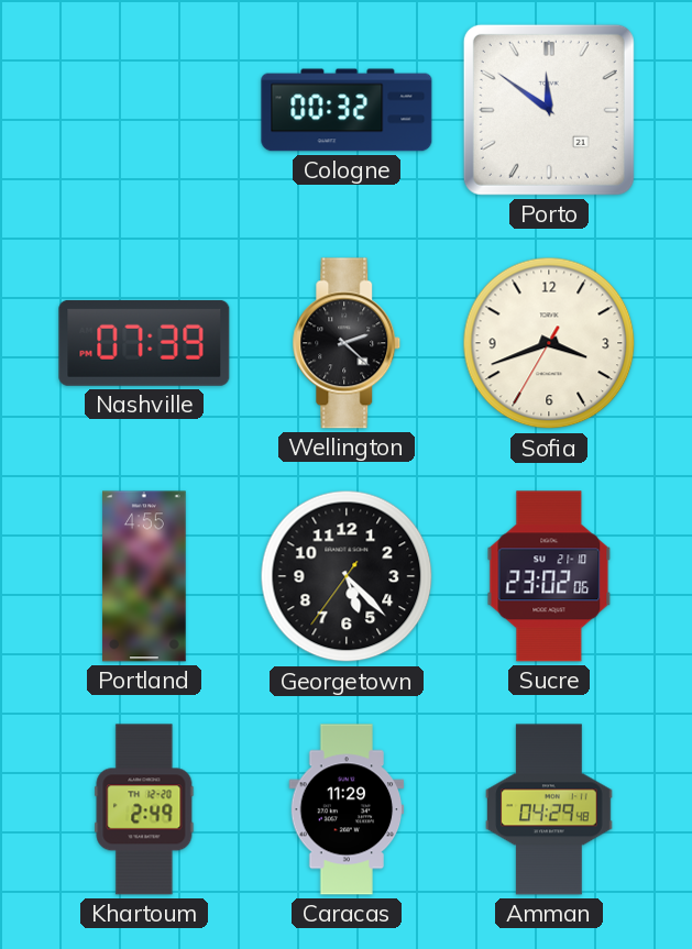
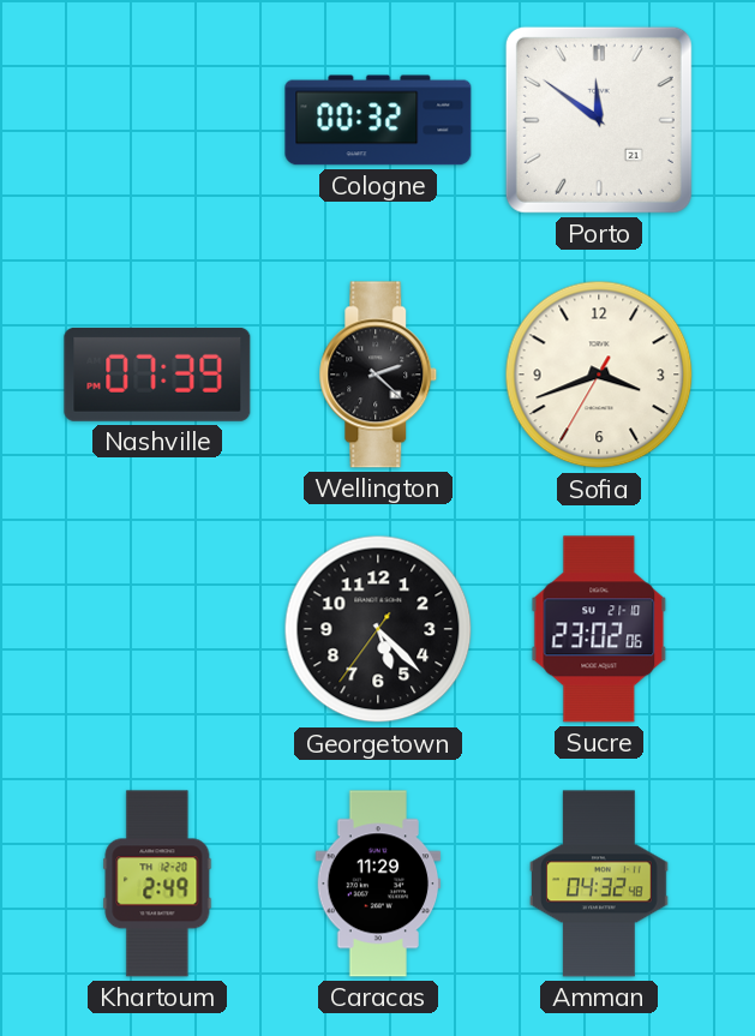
Portland: 4:55 -> none (144, 576)
Amman: 04:29 -> 04:32 (600, 884)
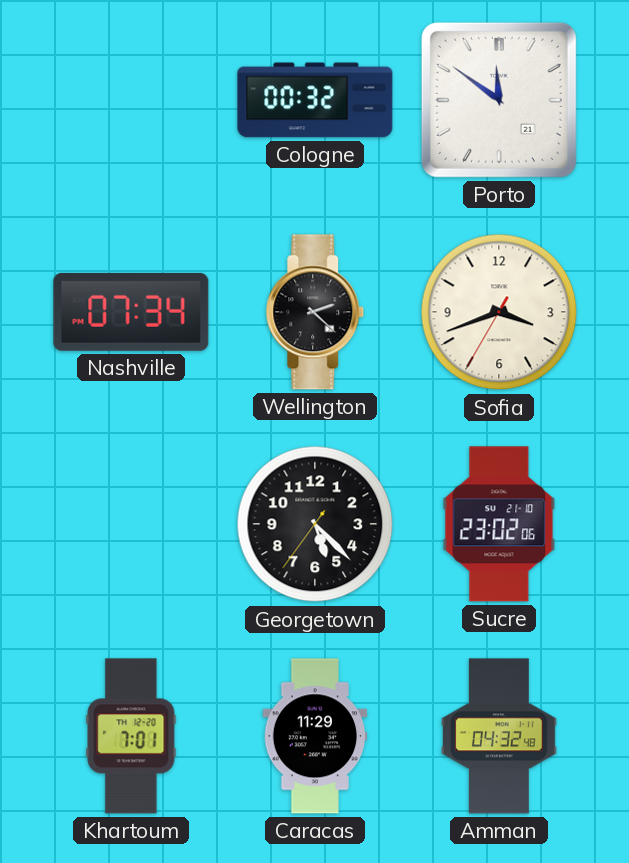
Nashville: 07:39 -> 07:34 (131, 312)
Khartoum: 2:49 -> 7:01 (131, 736)
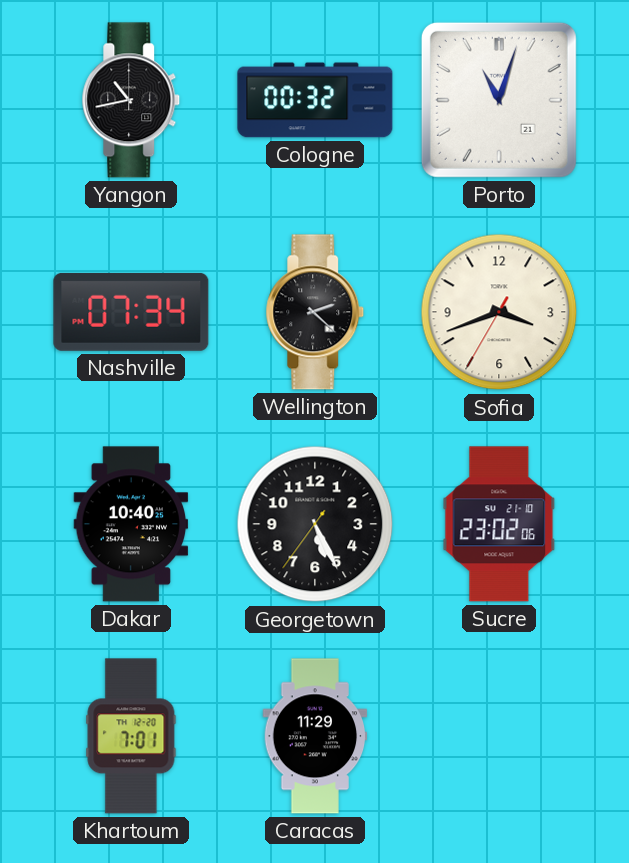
Yangon: none -> 10:43 (131, 100)
Porto: 11:51 -> 11:03 (499, 100)
Dakar: none -> 10:40 (131, 524)
Georgetown: 5:22 -> 5:25 (315, 524)
Amman: 04:32 -> none (500, 736)
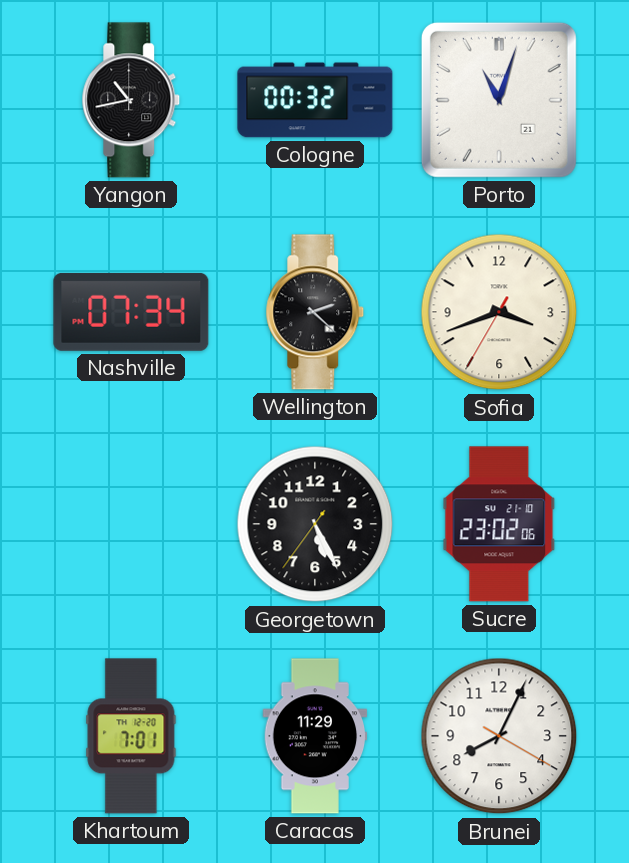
Dakar: 10:40 -> none (131, 524)
Brunei: none -> 8:04 (499, 736)
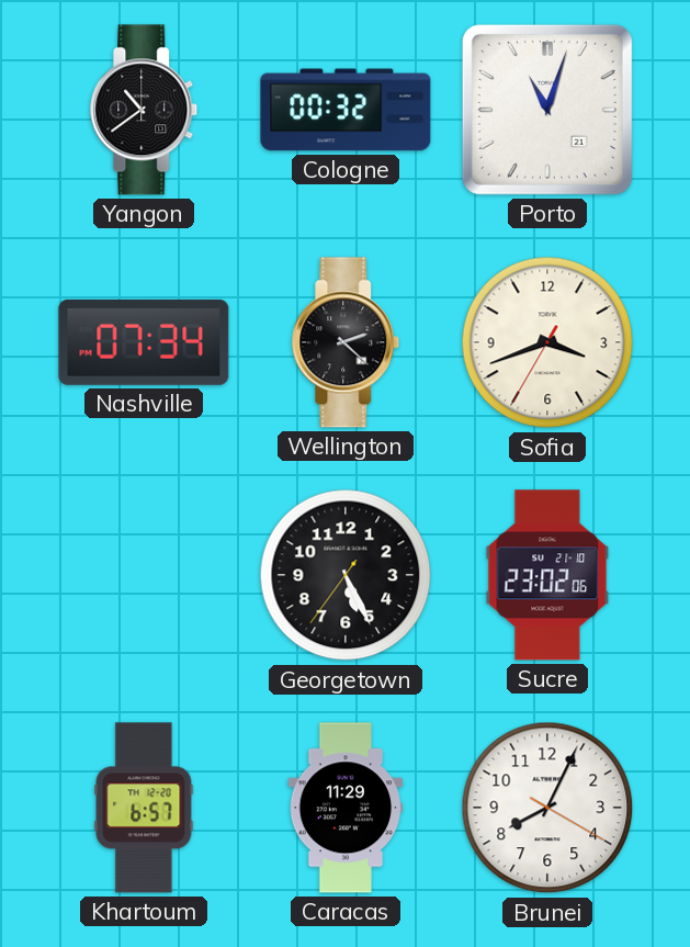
Yangon: 10:43 -> 10:39 (144, 110)
Khartoum: 7:01 -> 6:57 (144, 808)
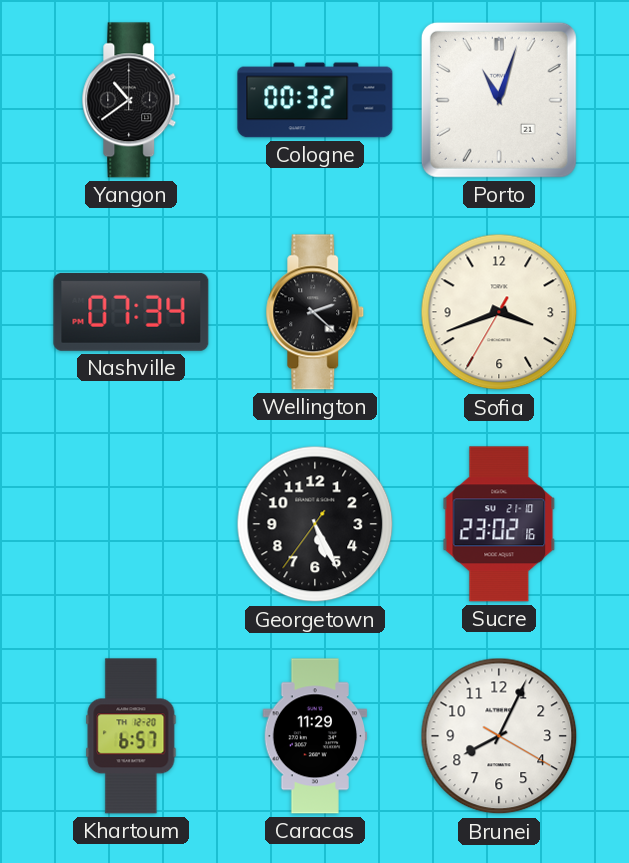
Sucre: 23:02:06 -> 23:02:16 (499, 524)
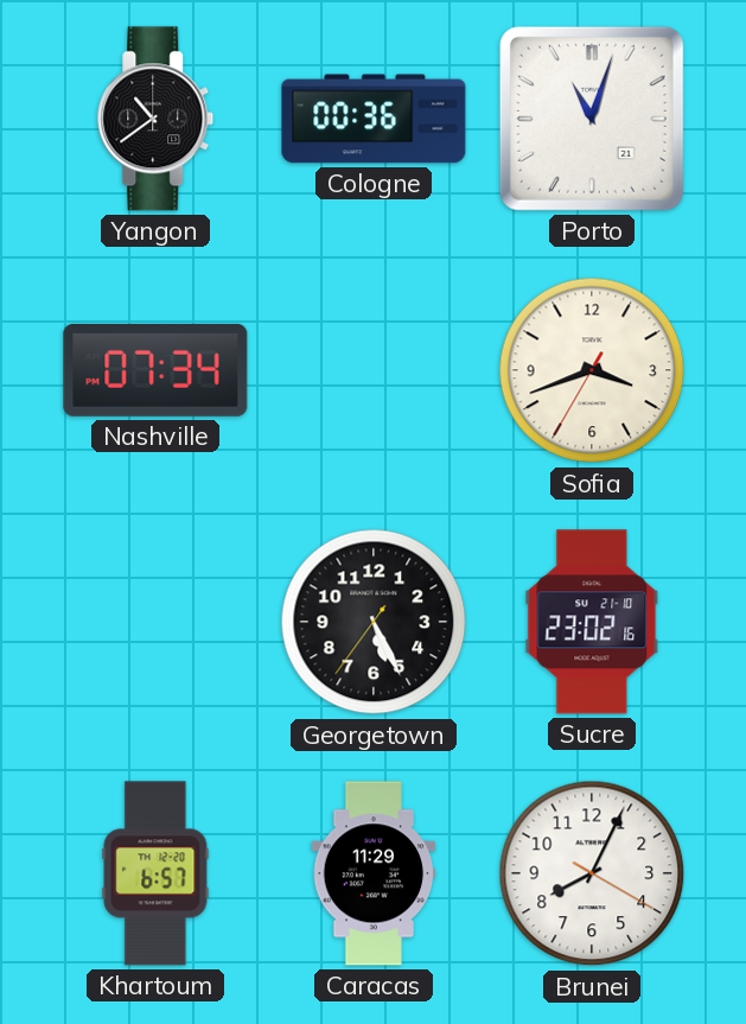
Cologne: 00:32 -> 00:36 (374, 119)
Wellington: 2:22 -> none (315, 312)
